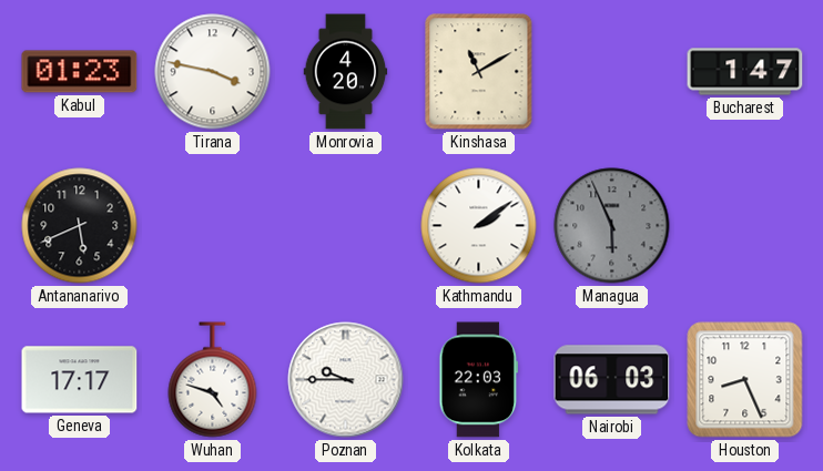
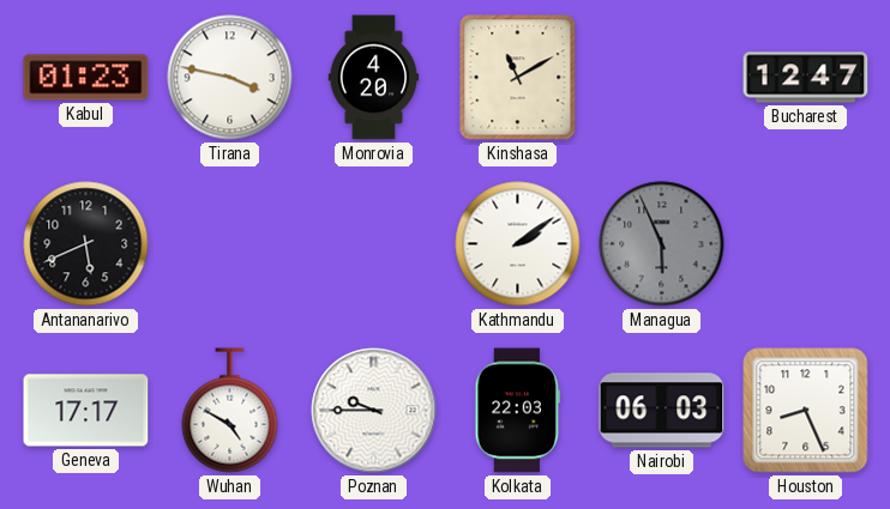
Bucharest: 1:47 -> 12:47 (806, 78)
Wuhan: 4:48 -> 4:50 (230, 411)
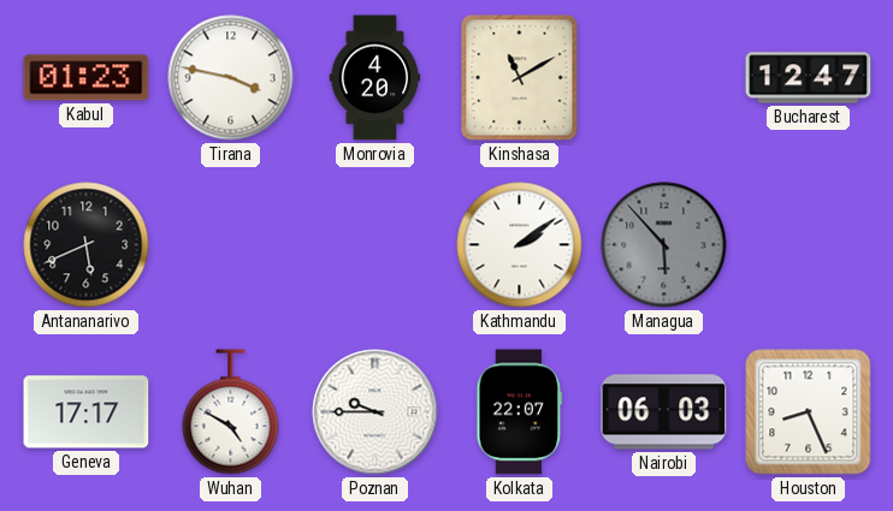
Managua: 5:56 -> 5:53 (664, 245)
Kolkata: 22:03 -> 22:07 (520, 412)
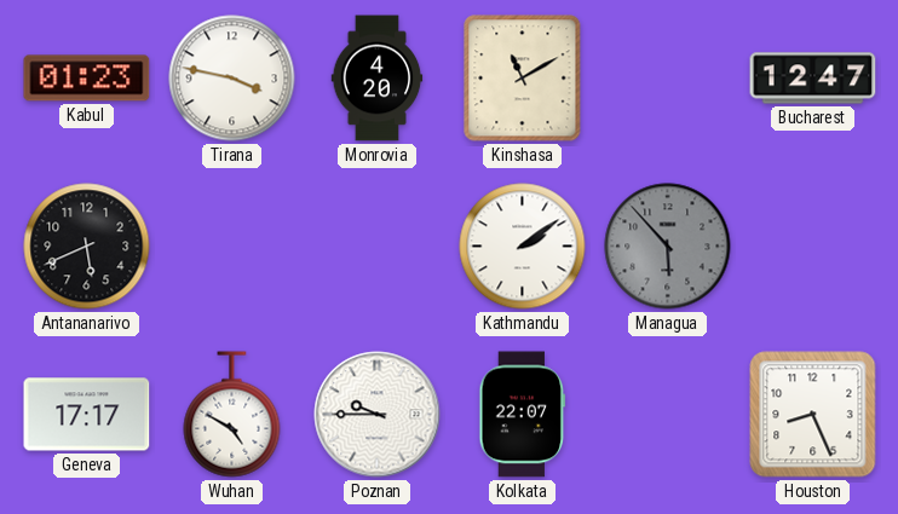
Nairobi: 06:03 -> none (664, 412)
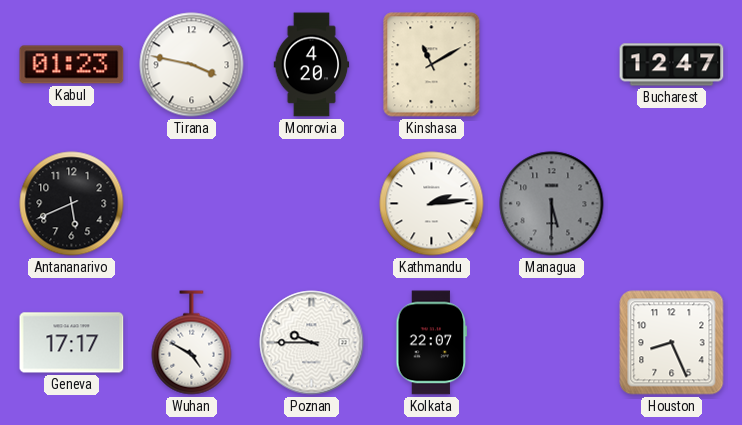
Kathmandu: 2:09 -> 2:14 (432, 204)
Managua: 5:53 -> 5:30 (552, 204)
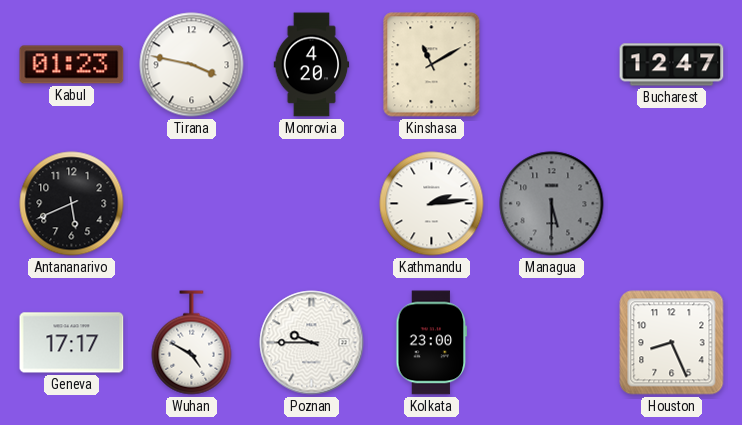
Kolkata: 22:07 -> 23:00 (432, 343)
